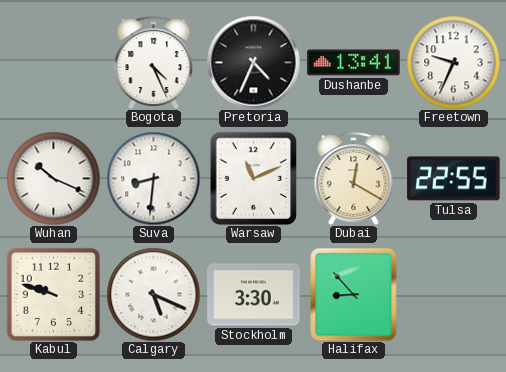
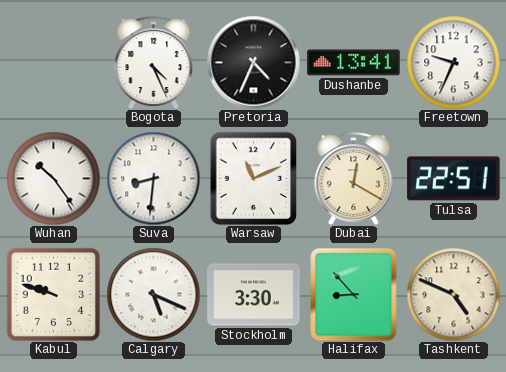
Wuhan: 10:19 -> 10:24 (53, 178)
Tulsa: 22:55 -> 22:51 (454, 179)
Tashkent: none -> 4:49 (453, 294)
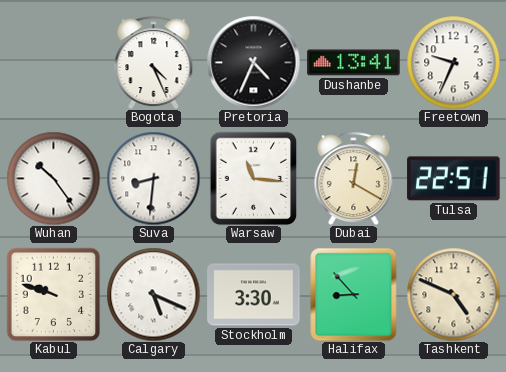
Warsaw: 11:11 -> 11:16 (254, 178)
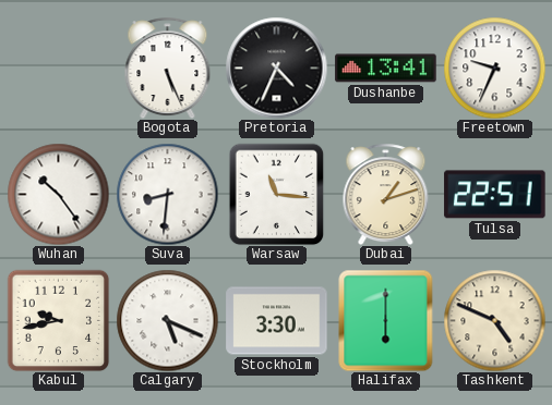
Bogota: 4:26 -> 5:26 (168, 67)
Dubai: 12:20 -> 1:12 (386, 194)
Kabul: 9:48 -> 9:43 (58, 320)
Halifax: 8:53 -> 6:00 (386, 320)
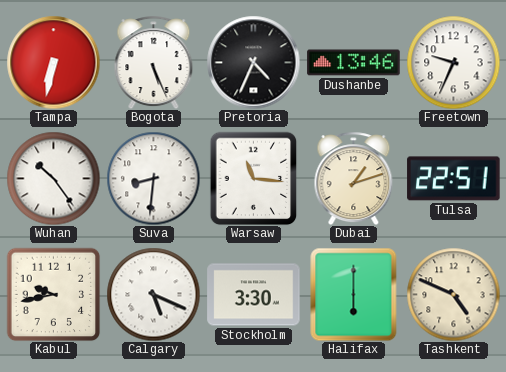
Tampa: none -> 6:32 (53, 62)
Dushanbe: 13:41 -> 13:46 (354, 63)
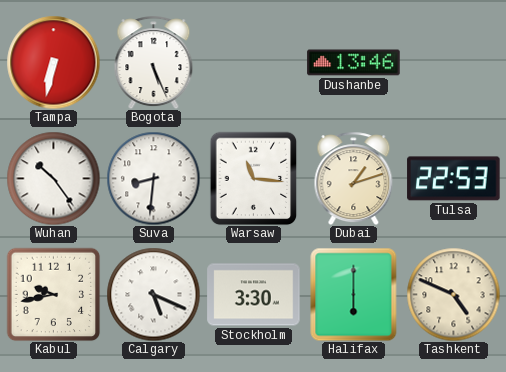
Pretoria: 4:34 -> none (253, 62)
Freetown: 9:34 -> none (453, 62)
Tulsa: 22:51 -> 22:53 (454, 179)
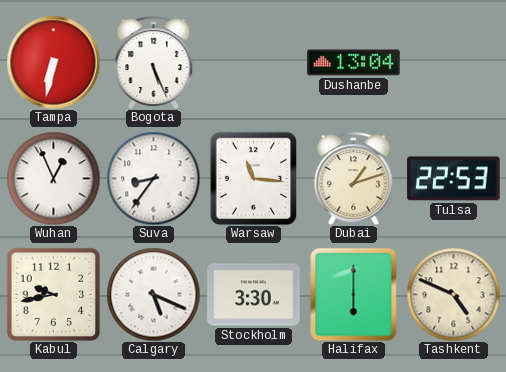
Dushanbe: 13:46 -> 13:04 (354, 63)
Wuhan: 10:24 -> 12:56 (53, 178)
Suva: 8:31 -> 8:36 (153, 178)
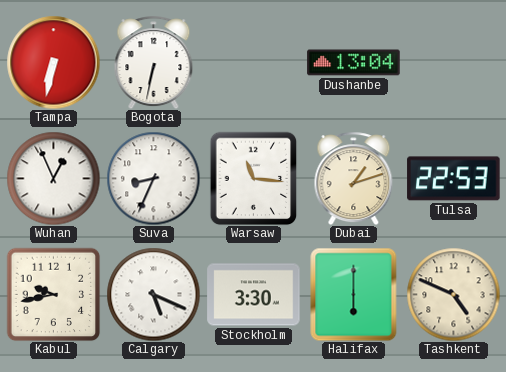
Bogota: 5:26 -> 6:32 (154, 62)
Suva: 8:36 -> 8:34 (153, 178)
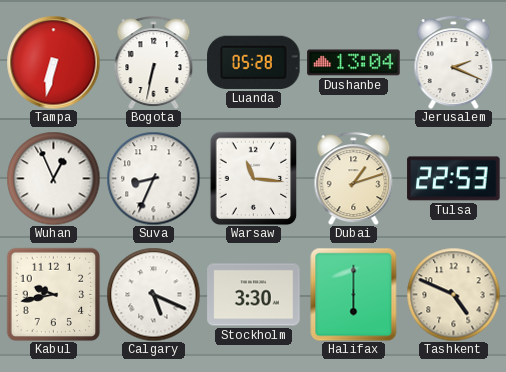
Luanda: none -> 05:28 (254, 62)
Jerusalem: none -> 2:19 (454, 62)
